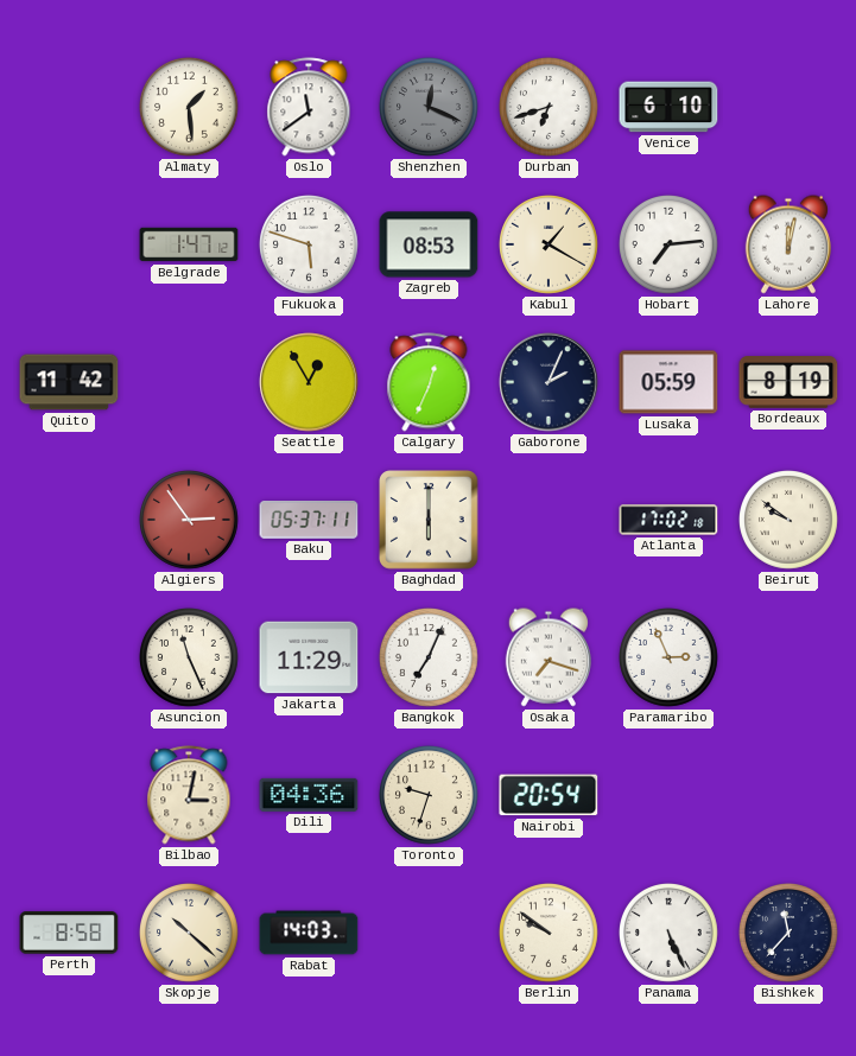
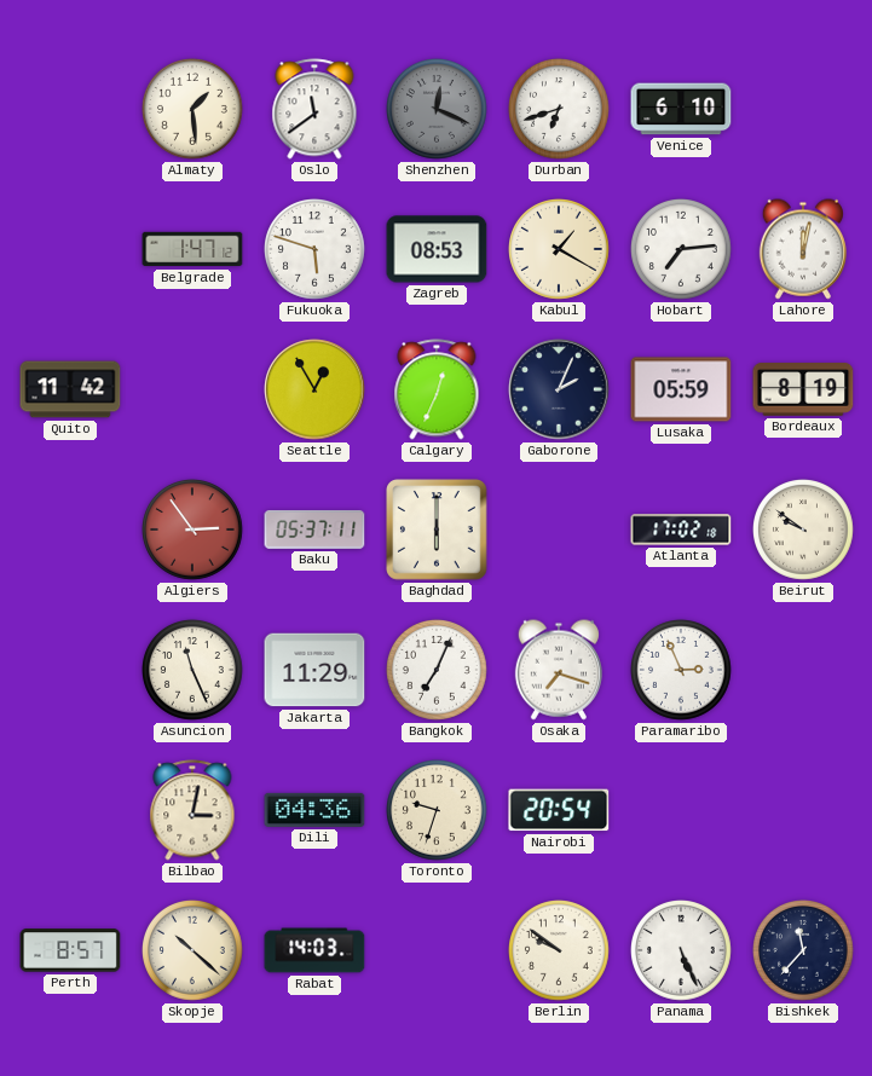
Perth: 8:58 -> 8:57 (70, 950)
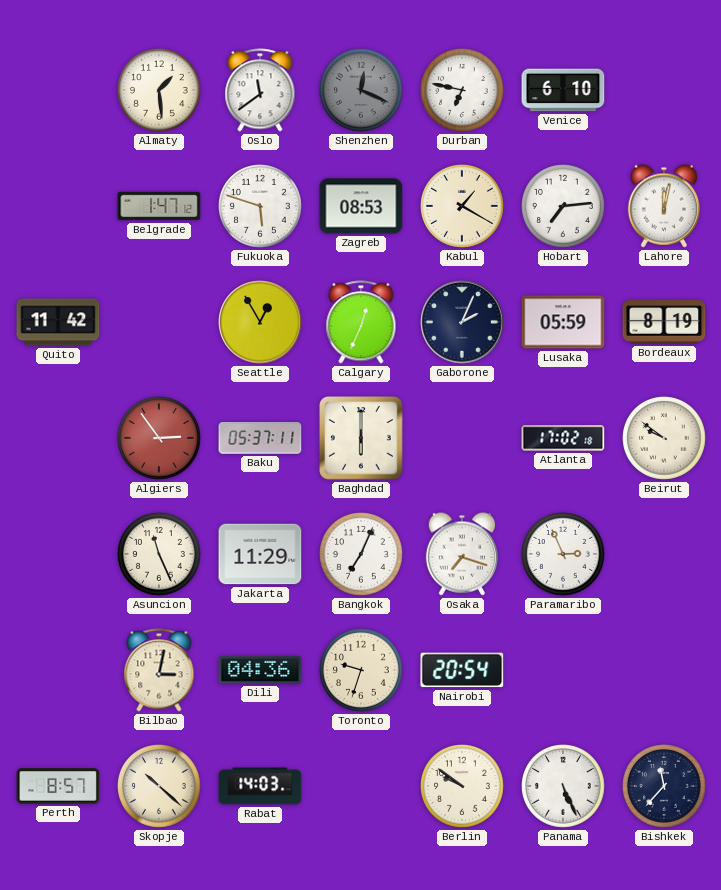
Durban: 6:42 -> 6:47 (463, 91)
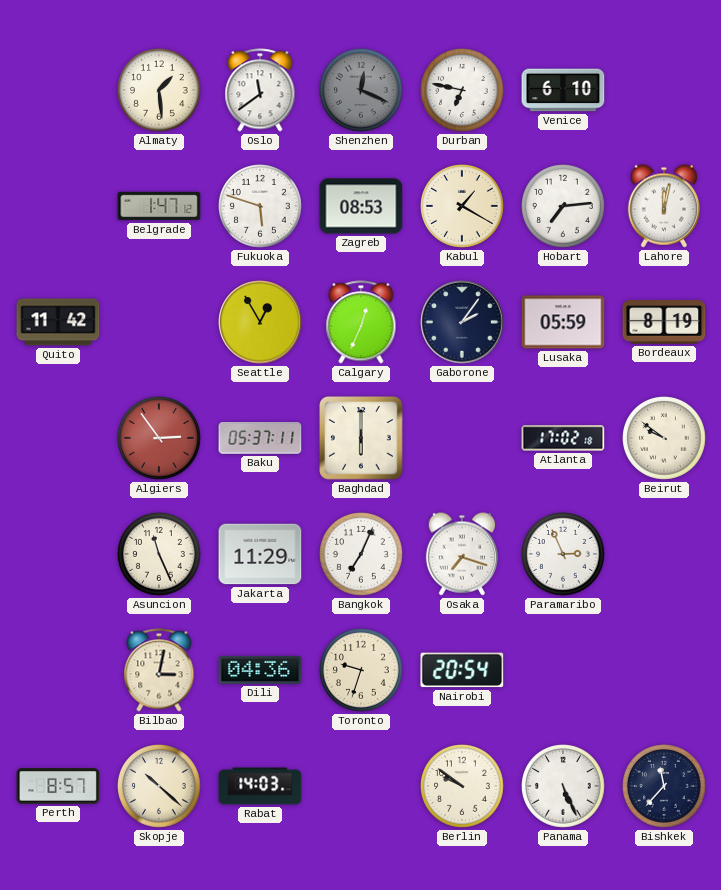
Gaborone: 2:04 -> 2:06 (462, 322)
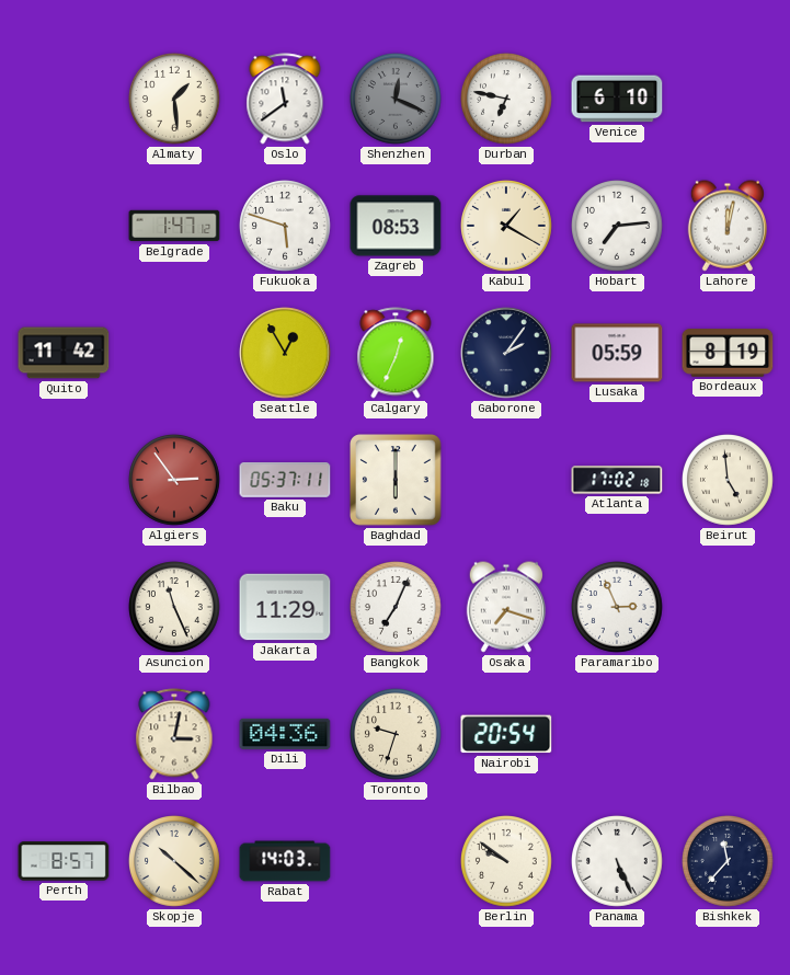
Beirut: 9:51 -> 4:59 (729, 481)
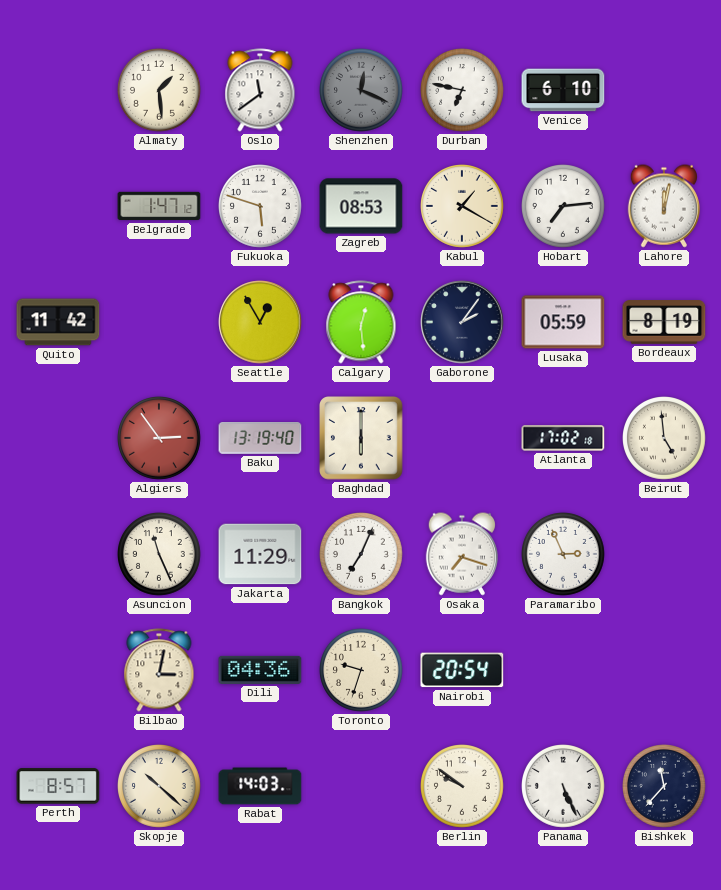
Calgary: 12:34 -> 12:29 (361, 322)
Baku: 05:37 -> 13:19 (260, 439)
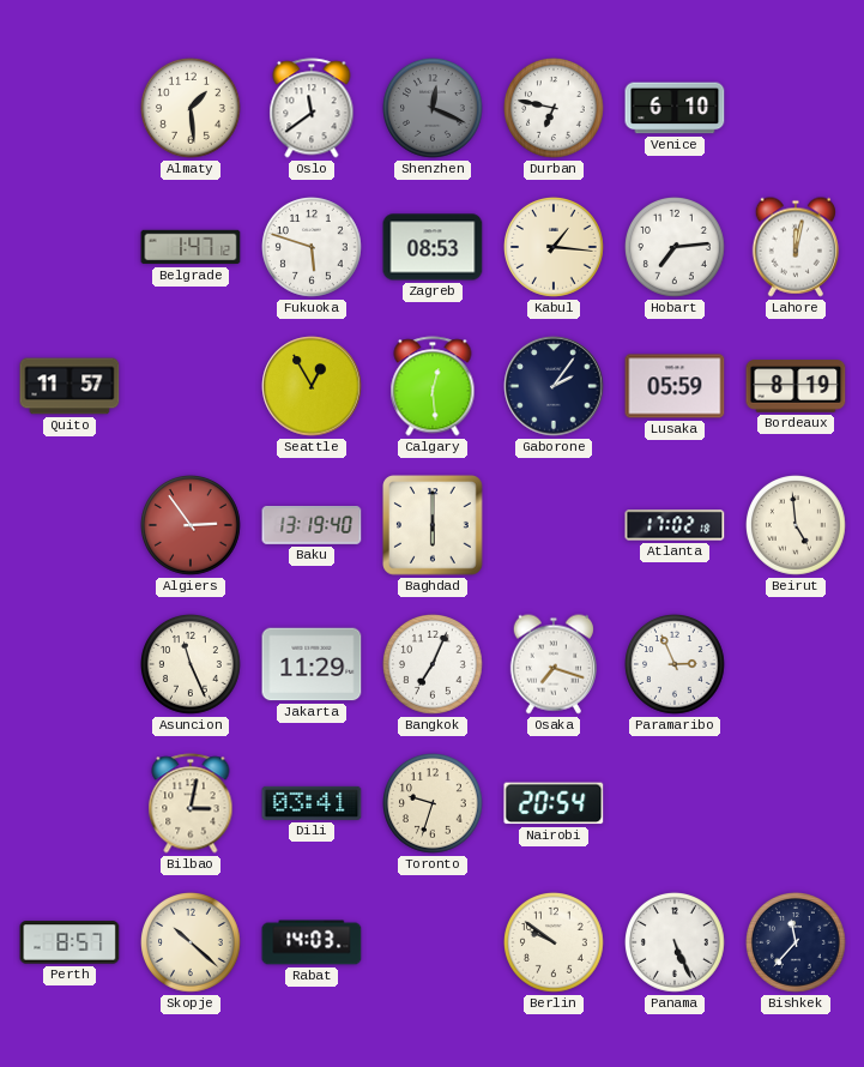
Kabul: 1:20 -> 1:16 (555, 248)
Quito: 11:42 -> 11:57 (70, 386)
Dili: 04:36 -> 03:41 (312, 803)
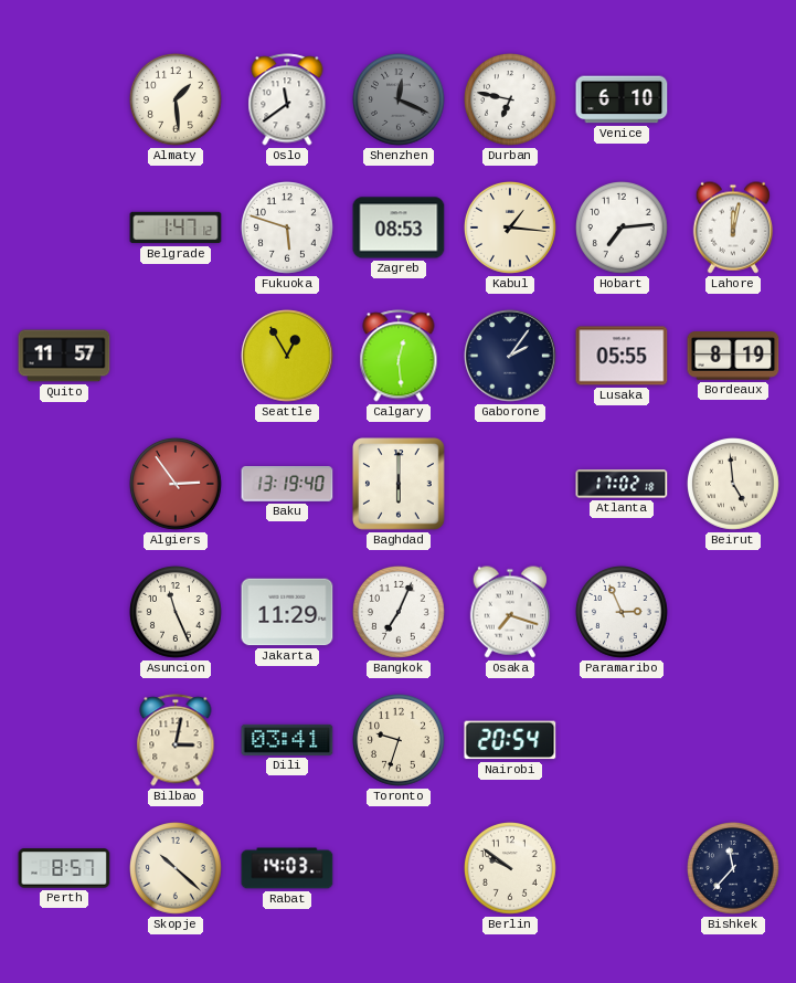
Lusaka: 05:59 -> 05:55 (622, 356)
Panama: 5:26 -> none (676, 944)
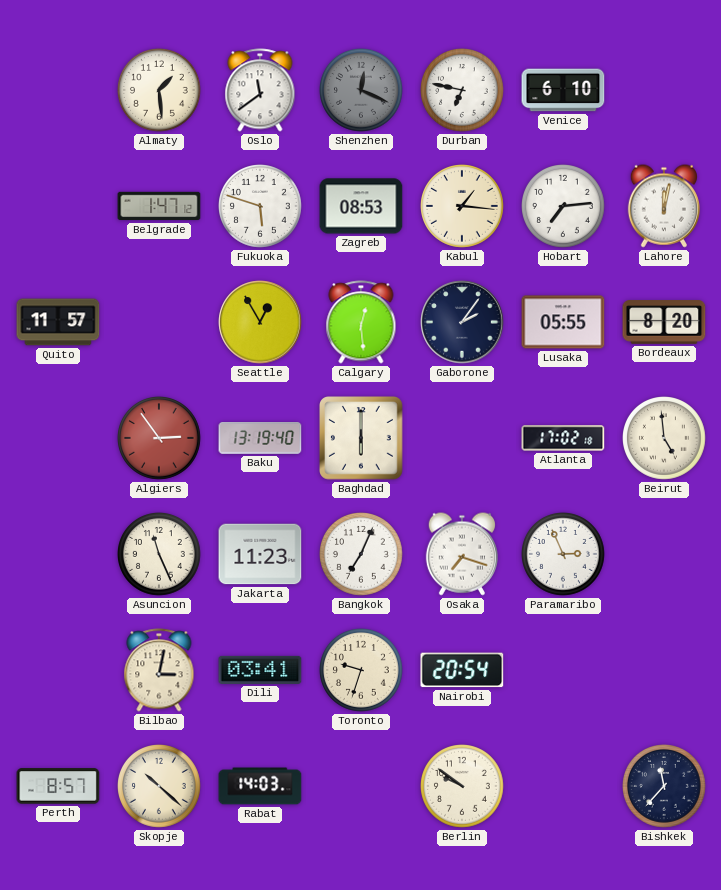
Bordeaux: 8:19 -> 8:20 (664, 322)
Jakarta: 11:29 -> 11:23 (260, 554)
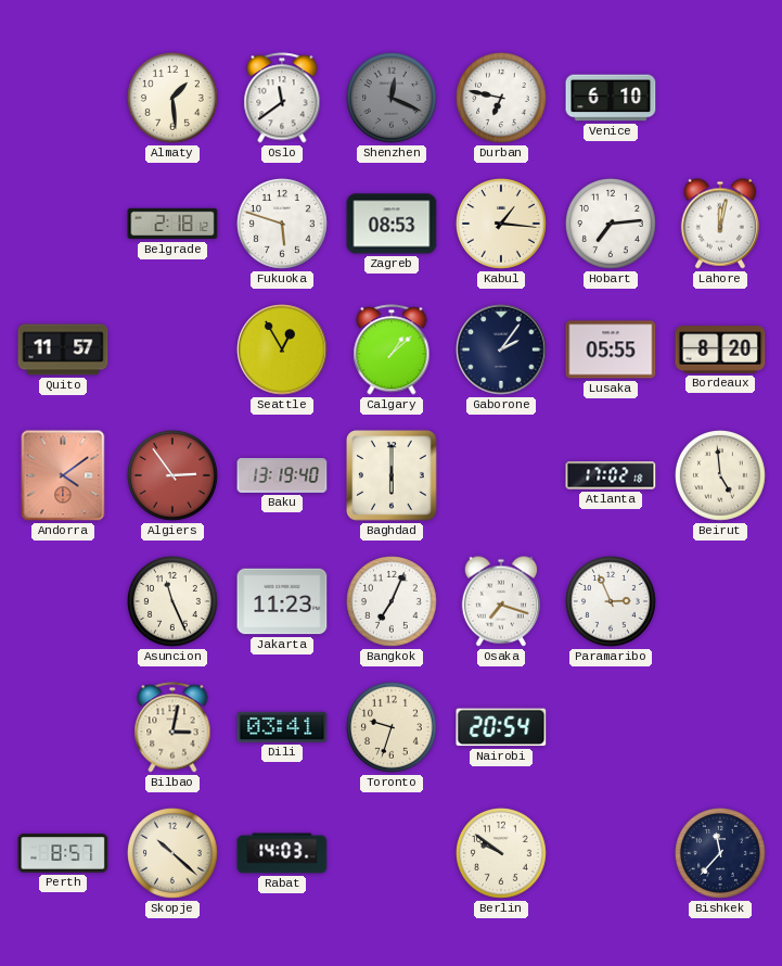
Belgrade: 1:47 -> 2:18 (172, 224)
Calgary: 12:29 -> 1:08 (392, 349)
Andorra: none -> 4:09 (63, 475)
